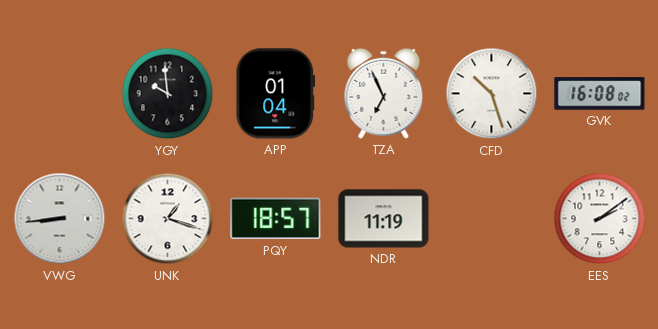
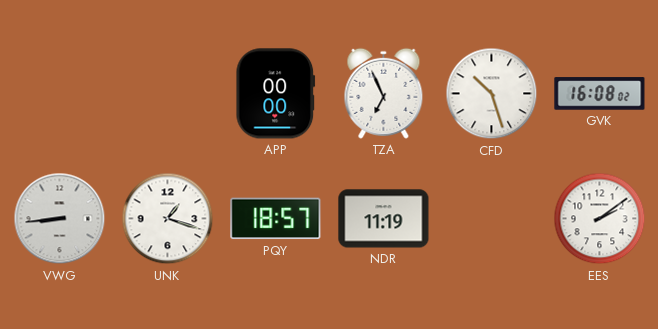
YGY: 9:59 -> none (168, 94)
APP: 01:04 -> 00:00 (276, 94)
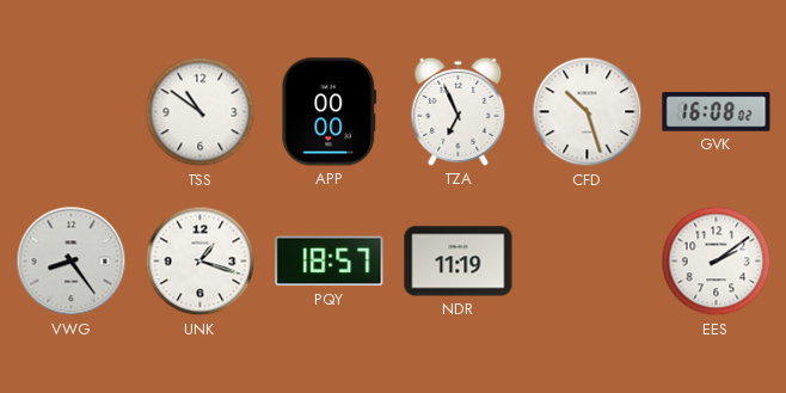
TSS: none -> 10:51 (201, 112)
VWG: 8:44 -> 8:24 (72, 262)
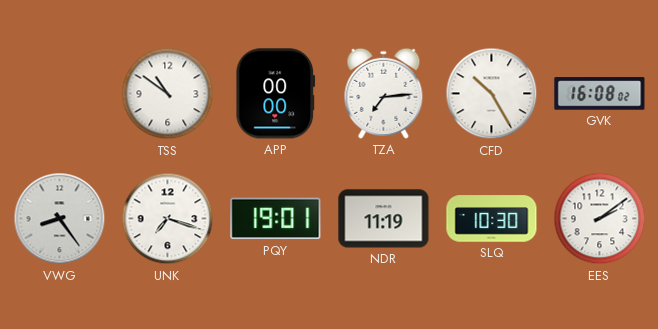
TZA: 6:56 -> 7:14 (384, 93)
CFD: 10:27 -> 10:25 (492, 94)
UNK: 1:18 -> 7:18 (168, 219)
PQY: 18:57 -> 19:01 (276, 219)
SLQ: none -> 10:30 (492, 219)
